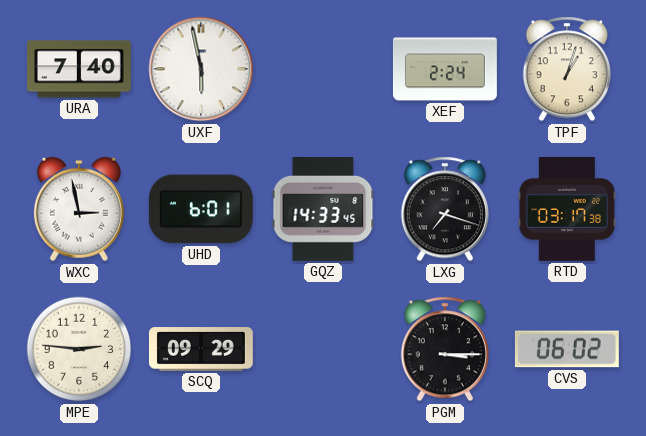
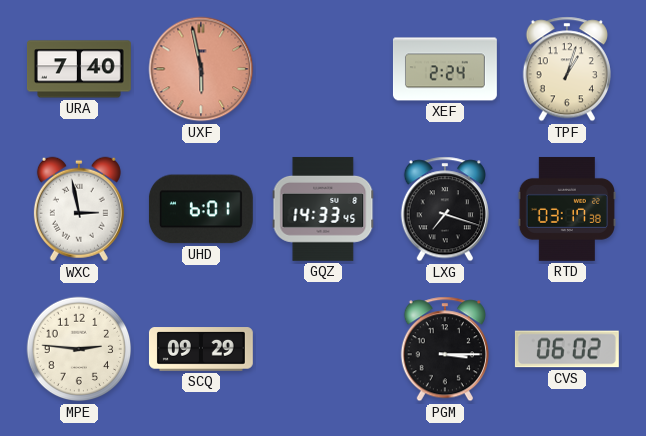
UXF dial: white -> salmon (201, 69)
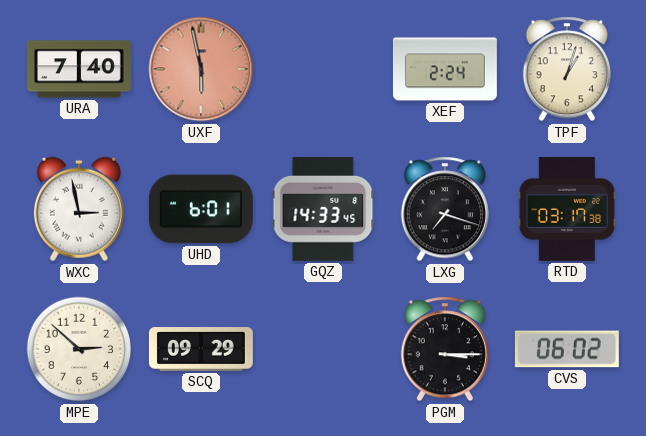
MPE: 2:46 -> 2:52 (79, 349)
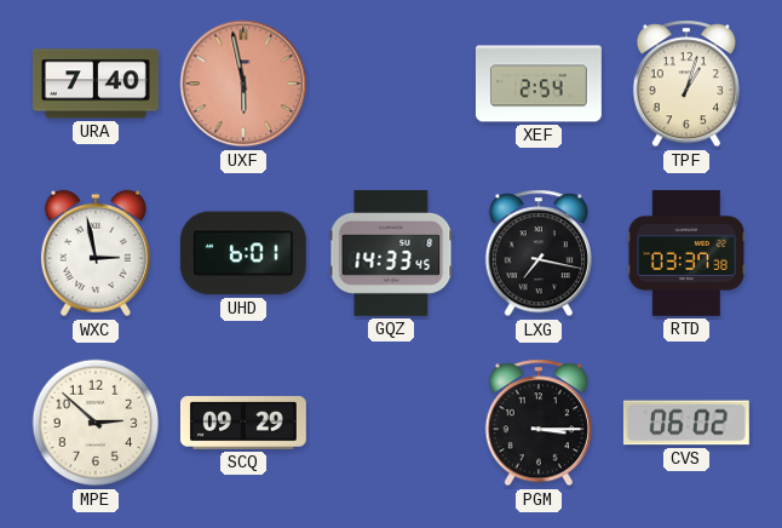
XEF: 2:24 -> 2:54 (539, 84)
LXG: 7:18 -> 7:17 (539, 253)
RTD: 03:17 -> 03:37 (685, 253)
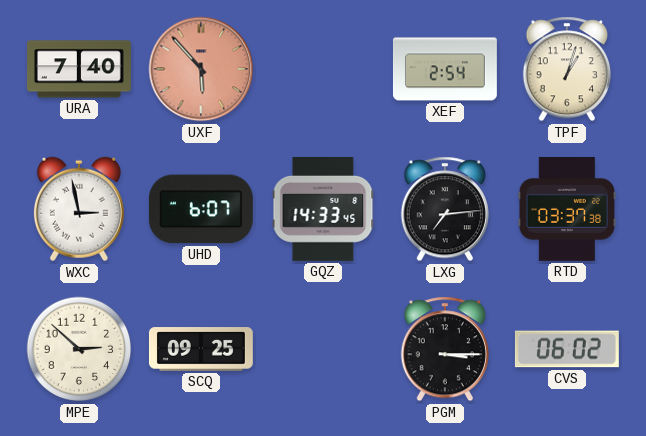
UXF: 5:58 -> 5:53 (201, 69)
UHD: 6:01 -> 6:07 (201, 209)
LXG: 7:17 -> 7:14 (445, 209)
SCQ: 09:29 -> 09:25 (201, 349)
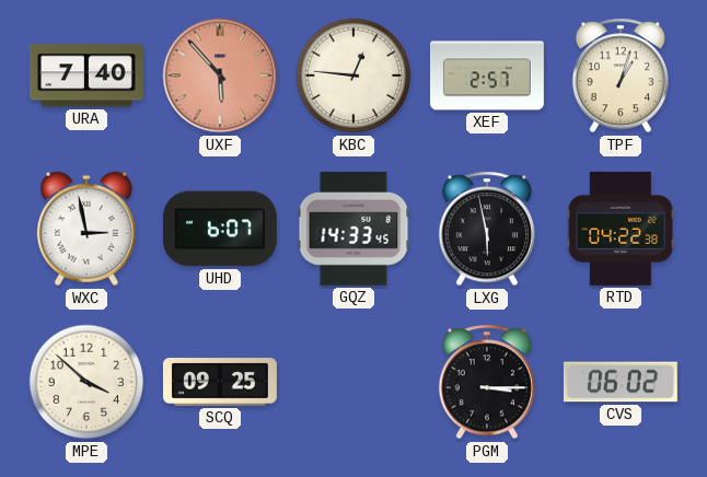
KBC: none -> 12:46 (353, 75)
XEF: 2:54 -> 2:57 (487, 75)
LXG: 7:14 -> 5:58 (487, 229)
RTD: 03:37 -> 04:22 (619, 229)
MPE: 2:52 -> 3:52 (86, 382)
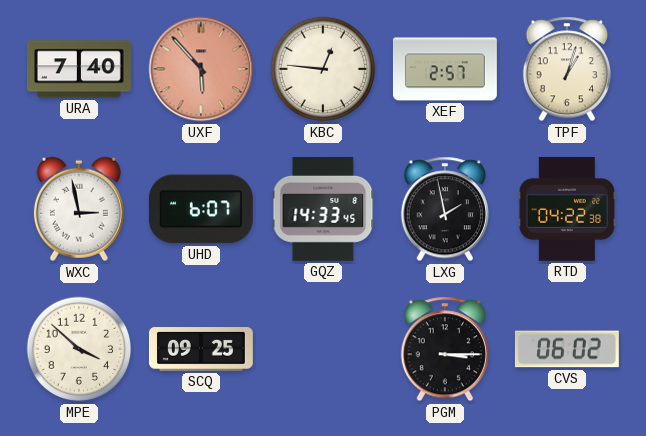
LXG: 5:58 -> 1:58 (445, 209)
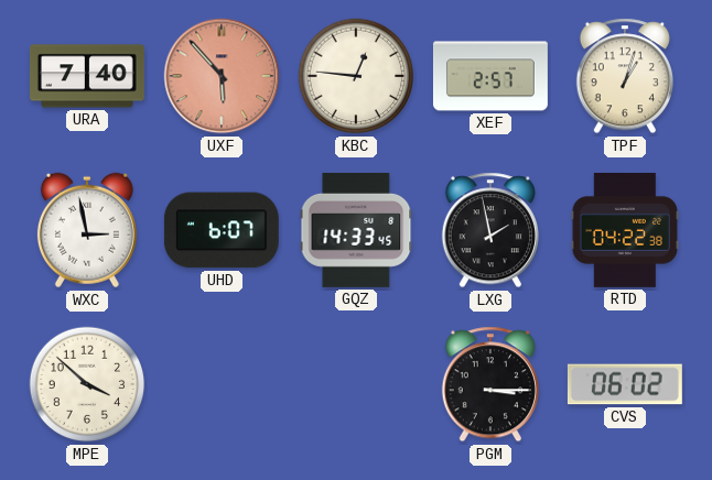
SCQ: 09:25 -> none (201, 349)
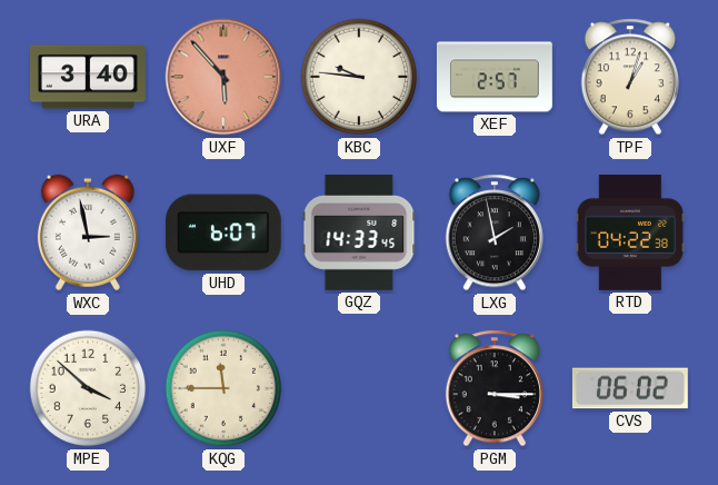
URA: 7:40 -> 3:40 (88, 77)
KBC: 12:46 -> 9:46 (359, 77)
KQG: none -> 11:45 (223, 388)
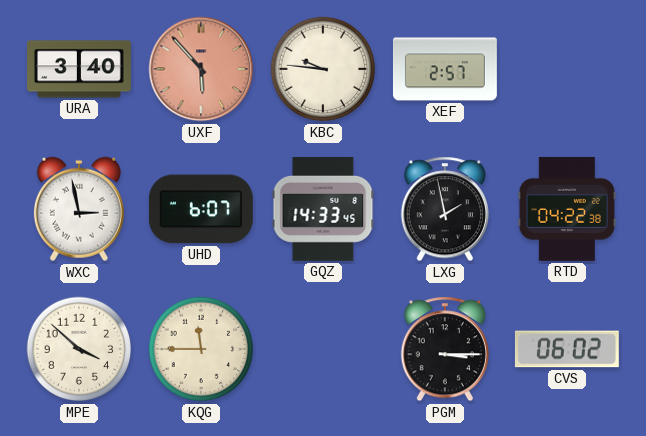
TPF: 1:03 -> none (630, 77)
